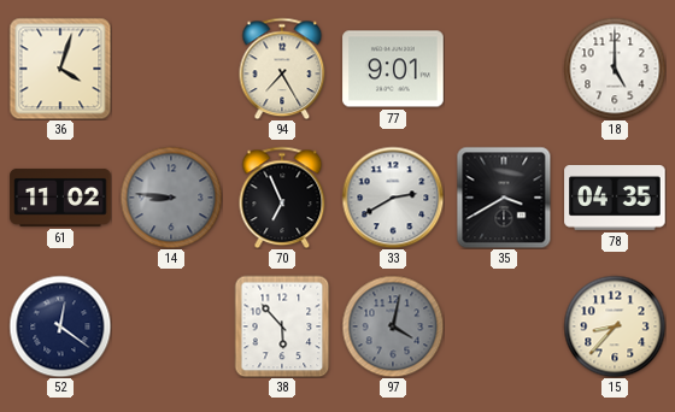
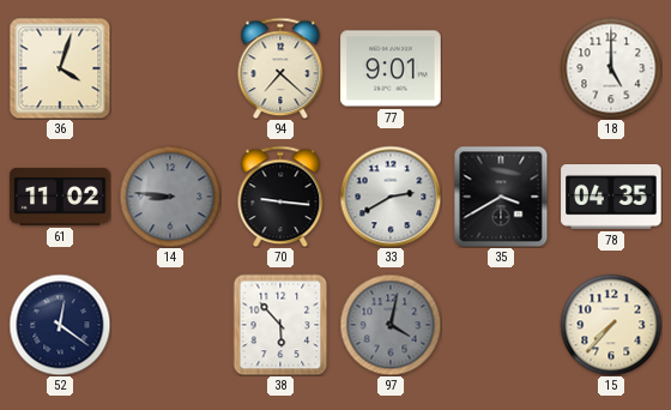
94: 7:25 -> 7:22 (280, 68)
70: 6:56 -> 9:16 (280, 197)
15: 8:37 -> 7:37 (611, 325)
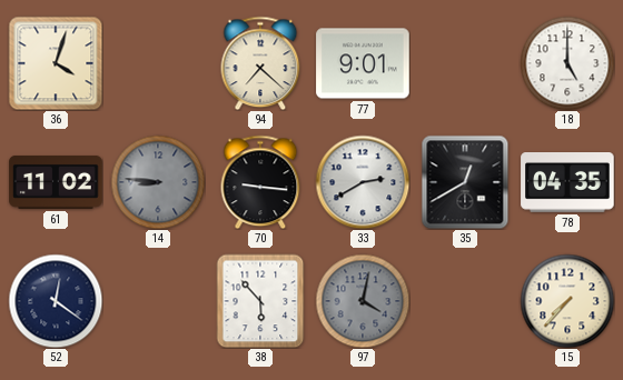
35: 3:40 -> 12:40 (465, 182)
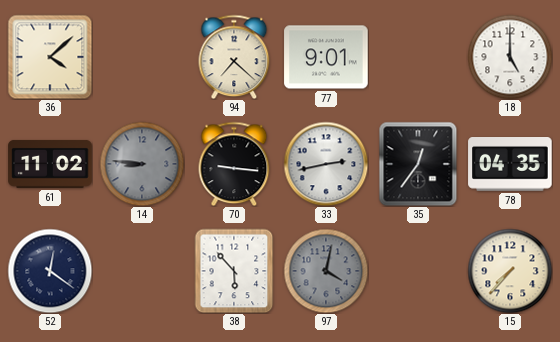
36: 4:03 -> 4:08 (50, 57)
33: 2:40 -> 2:43 (326, 164)
35: 12:40 -> 12:36 (418, 164)
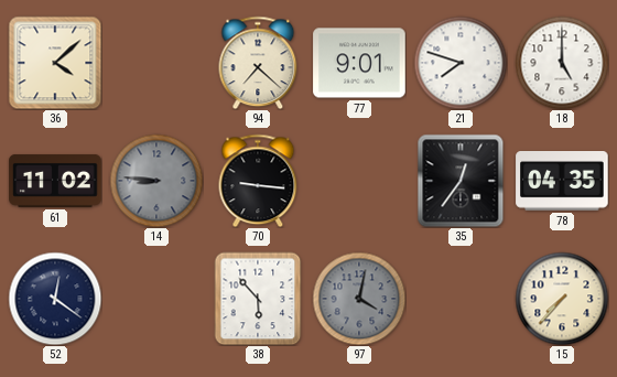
21: none -> 7:48 (461, 63)
33: 2:43 -> none (326, 164)
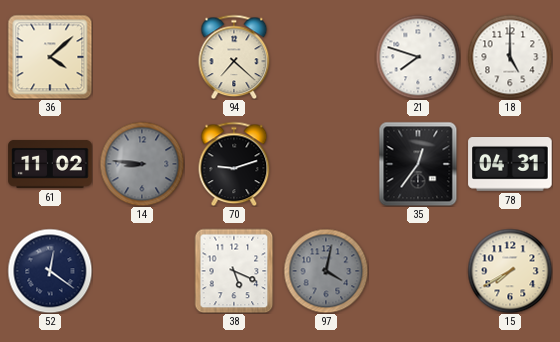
77: 9:01 -> none (359, 63)
70: 9:16 -> 9:12 (234, 164)
78: 04:35 -> 04:31 (510, 165)
38: 5:53 -> 5:19 (234, 271)
15: 7:37 -> 7:40 (510, 271)
